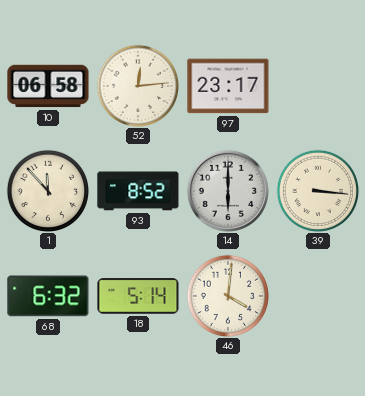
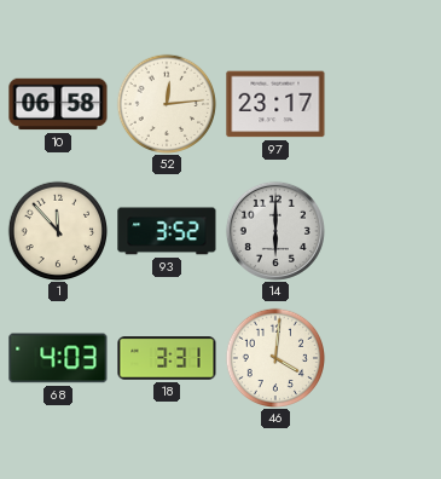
93: 8:52 -> 3:52 (167, 231)
39: 3:16 -> none (318, 191)
68: 6:32 -> 4:03 (58, 358)
18: 5:14 -> 3:31 (167, 358)
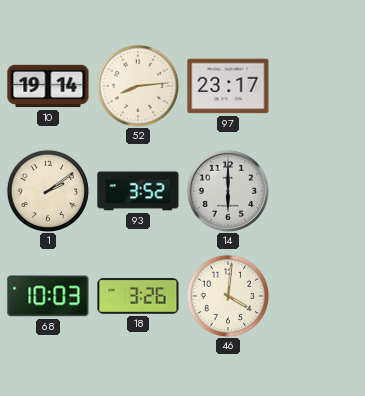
10: 06:58 -> 19:14 (48, 86)
52: 12:14 -> 8:14 (138, 86)
1: 11:53 -> 2:09 (48, 191)
68: 4:03 -> 10:03 (48, 296)
18: 3:31 -> 3:26 (138, 296)
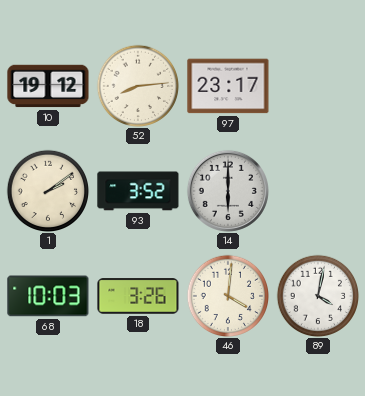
10: 19:14 -> 19:12 (48, 86)
89: none -> 4:02 (318, 296)
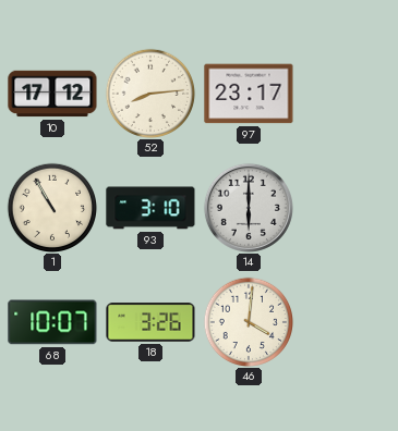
10: 19:12 -> 17:12 (52, 94)
1: 2:09 -> 10:55 (52, 208)
93: 3:52 -> 3:10 (150, 208)
68: 10:03 -> 10:07 (52, 322)
89: 4:02 -> none (318, 296)
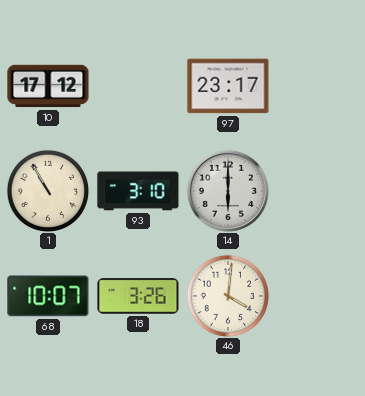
52: 8:14 -> none (150, 94)
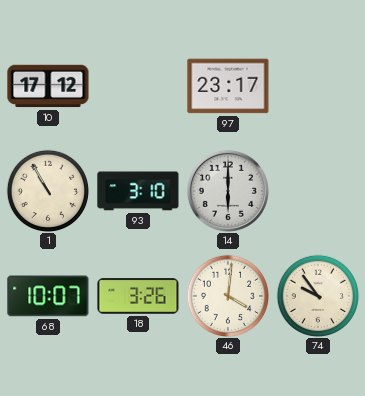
74: none -> 9:54 (318, 296)
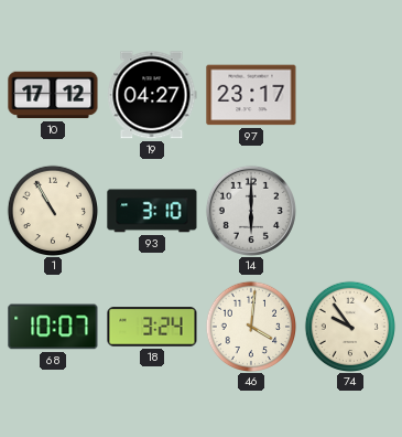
19: none -> 04:27 (152, 95)
18: 3:26 -> 3:24 (152, 327)
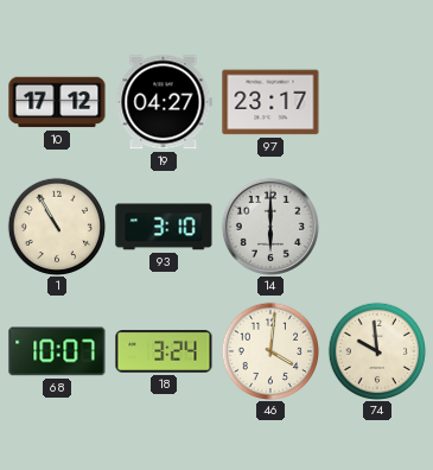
74: 9:54 -> 9:59 (377, 351)
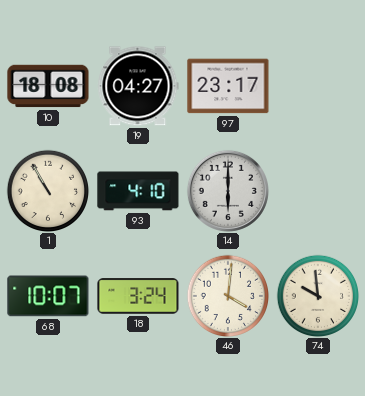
10: 17:12 -> 18:08 (48, 86)
93: 3:10 -> 4:10 (138, 191)
